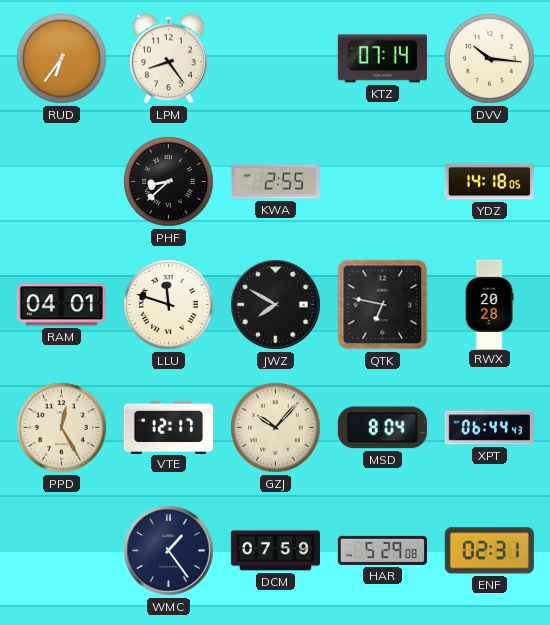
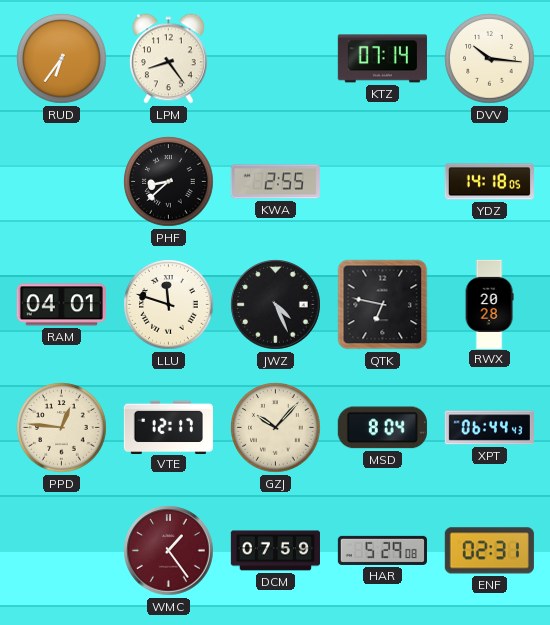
JWZ: 7:50 -> 4:26 (276, 305)
PPD: 12:25 -> 12:46 (62, 428)
WMC dial: navy -> burgundy (169, 551)
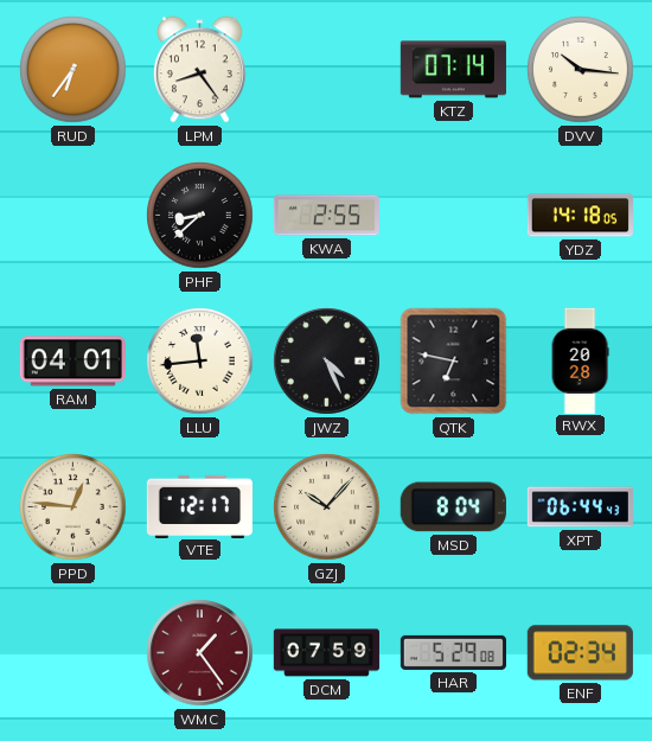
LLU: 11:48 -> 11:44 (200, 362)
ENF: 02:31 -> 02:34 (580, 653)
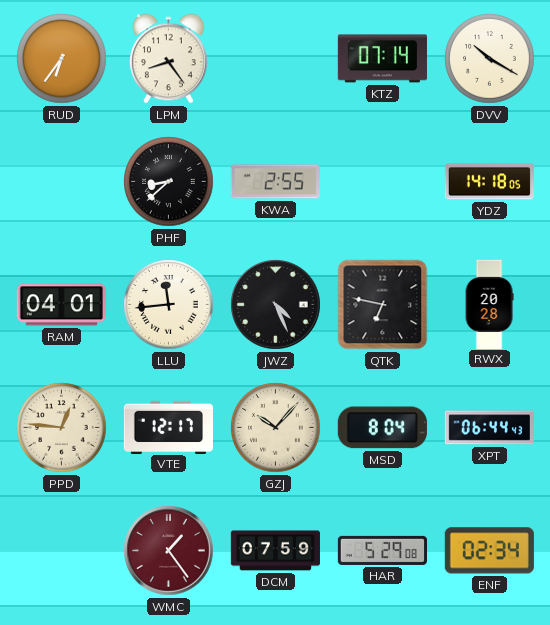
DVV: 10:16 -> 10:20 (490, 59)
